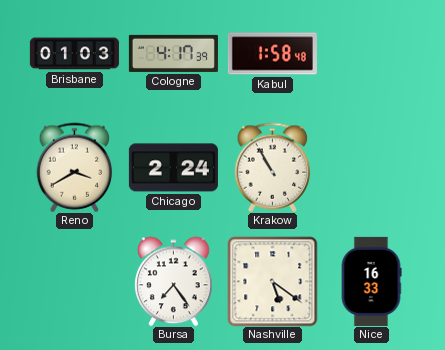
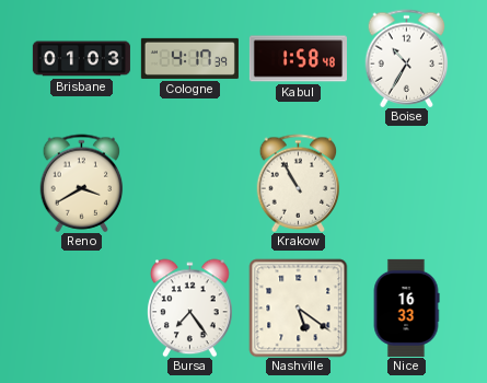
Boise: none -> 10:35 (407, 58)
Chicago: 2:24 -> none (173, 168)
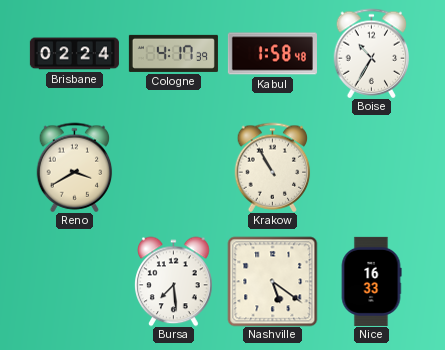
Brisbane: 01:03 -> 02:24 (74, 54)
Bursa: 7:24 -> 7:29 (174, 281)
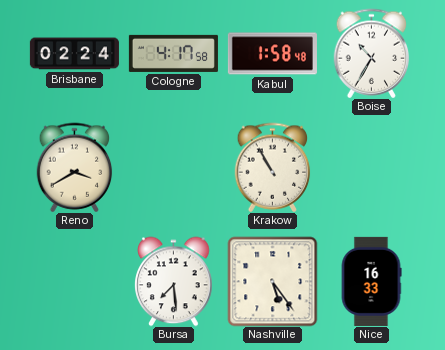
Cologne: 4:17:39 -> 4:17:58 (173, 53)
Nashville: 5:21 -> 5:24 (272, 281)
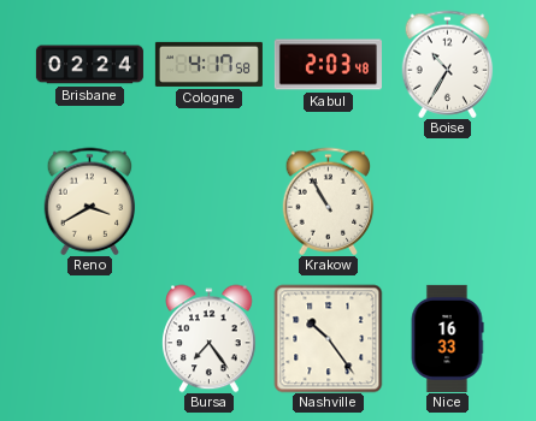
Kabul: 1:58 -> 2:03 (328, 65)
Bursa: 7:29 -> 7:24 (210, 338)
Nashville: 5:24 -> 10:24 (328, 338)
